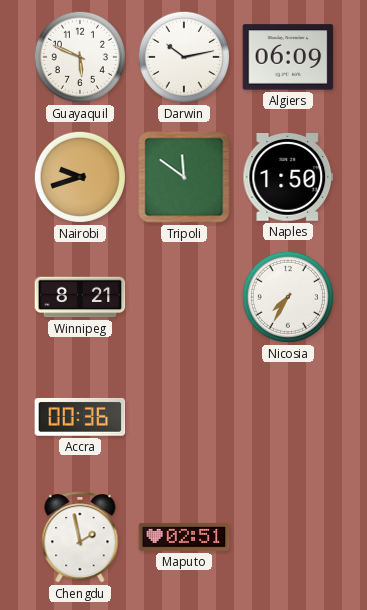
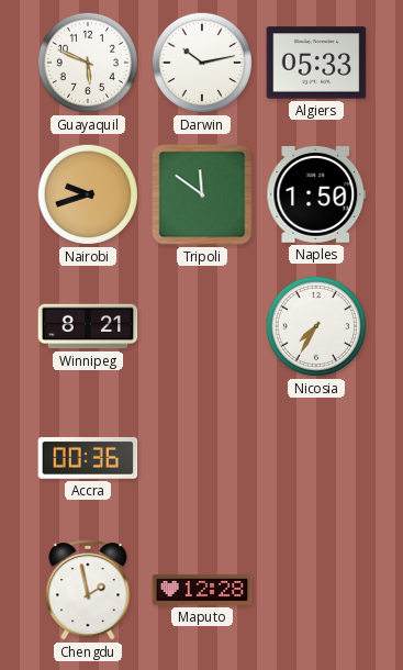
Algiers: 06:09 -> 05:33 (316, 63)
Maputo: 02:51 -> 12:28 (202, 590)
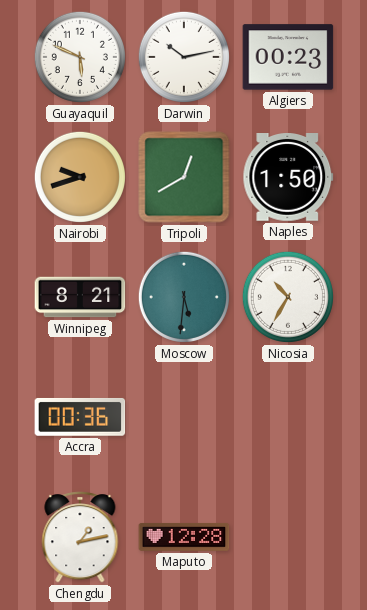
Algiers: 05:33 -> 00:23 (288, 57)
Tripoli: 11:51 -> 12:40 (184, 177)
Moscow: none -> 5:31 (184, 297)
Nicosia: 7:35 -> 10:35 (288, 297)
Chengdu: 1:58 -> 1:13 (80, 537)
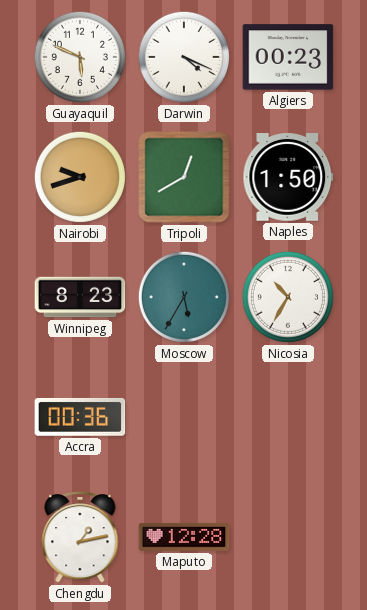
Darwin: 10:13 -> 4:19 (184, 57)
Winnipeg: 8:21 -> 8:23 (80, 297)
Moscow: 5:31 -> 5:35 (184, 297)
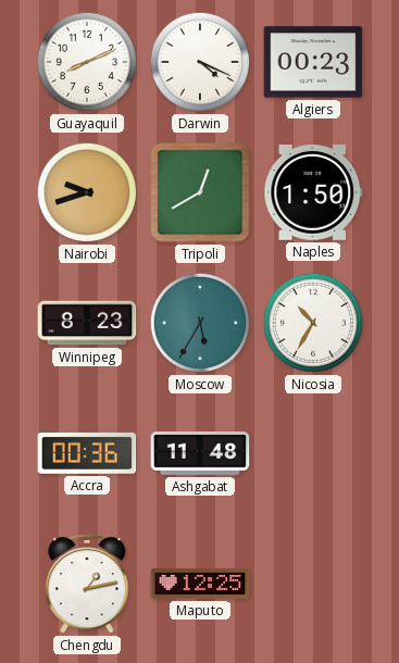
Guayaquil: 5:49 -> 8:11 (87, 62)
Ashgabat: none -> 11:48 (200, 453)
Maputo: 12:28 -> 12:25 (200, 584)
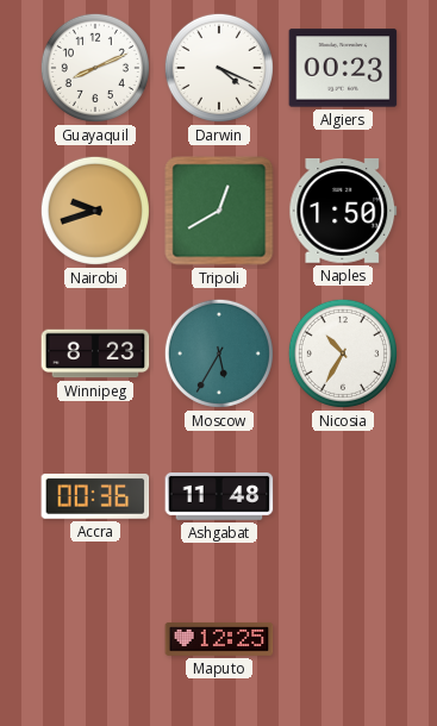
Chengdu: 1:13 -> none (87, 584)
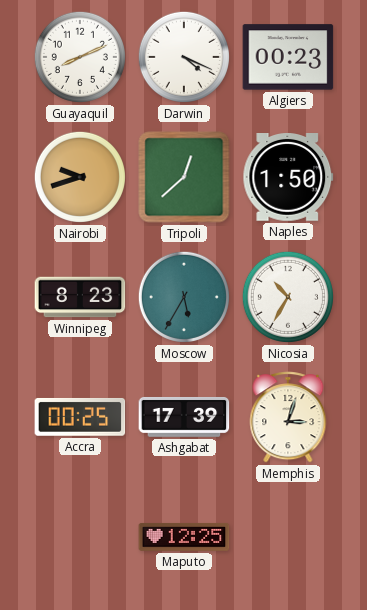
Tripoli: 12:40 -> 12:38 (184, 177)
Accra: 00:36 -> 00:25 (80, 417)
Ashgabat: 11:48 -> 17:39 (184, 417)
Memphis: none -> 3:03 (288, 417)
